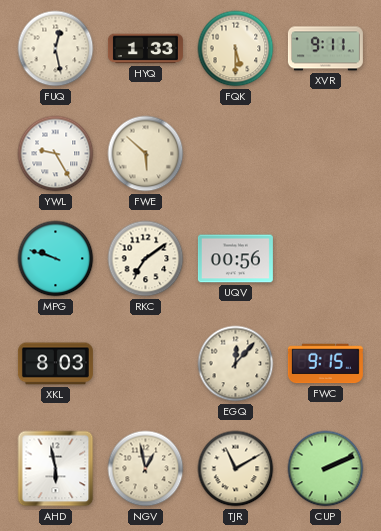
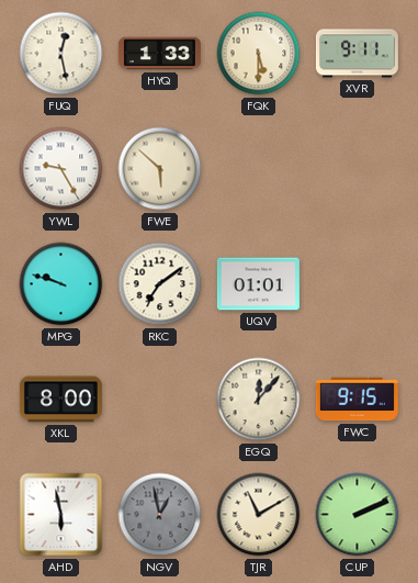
UQV: 00:56 -> 01:01 (258, 284)
XKL: 8:03 -> 8:00 (60, 400)
NGV dial: cream -> grey (160, 515)
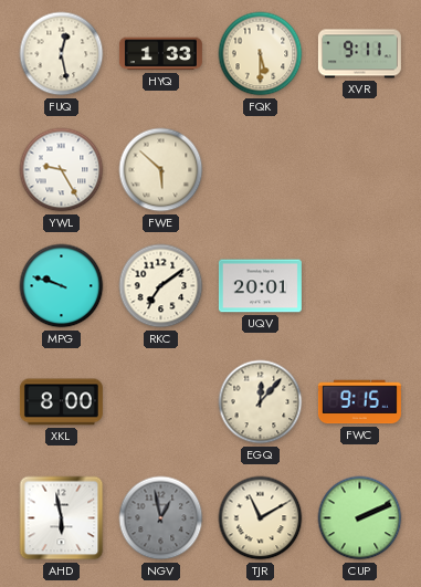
UQV: 01:01 -> 20:01 (260, 286)
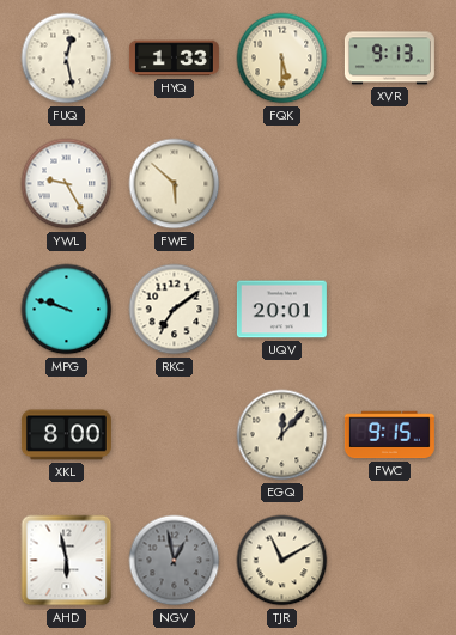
XVR: 9:11 -> 9:13 (389, 59)
CUP: 2:11 -> none (360, 518)
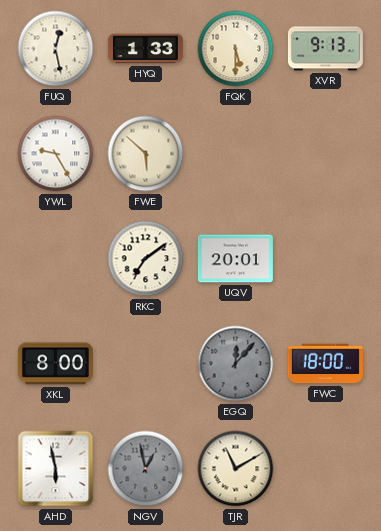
MPG: 9:48 -> none (67, 310)
EGQ dial: cream -> grey (236, 364)
FWC: 9:15 -> 18:00 (325, 364)
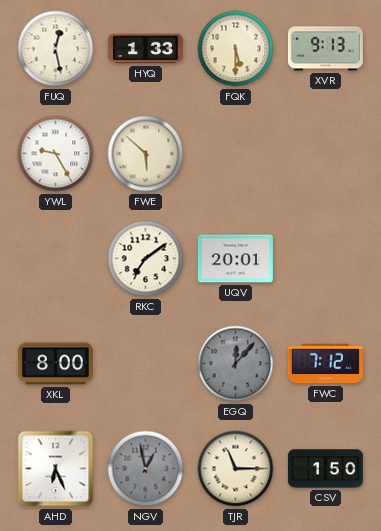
FWC: 18:00 -> 7:12 (325, 364)
AHD: 5:58 -> 6:26 (56, 469)
TJR: 11:10 -> 11:15 (236, 469)
CSV: none -> 1:50 (325, 469)
